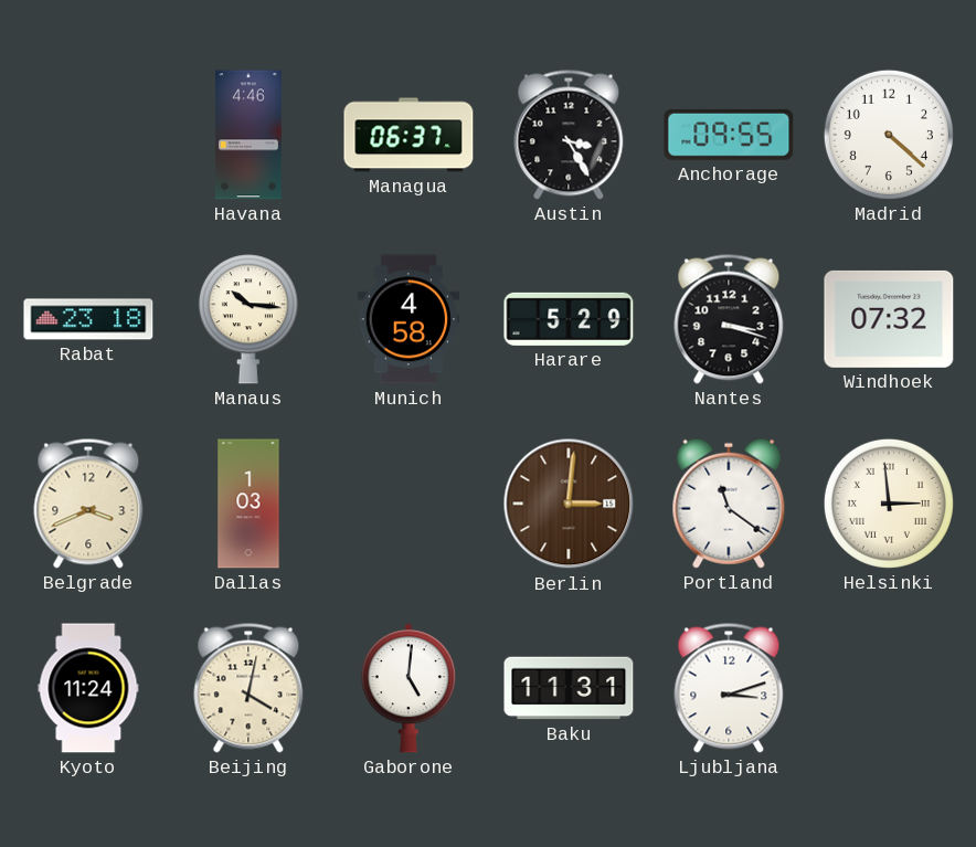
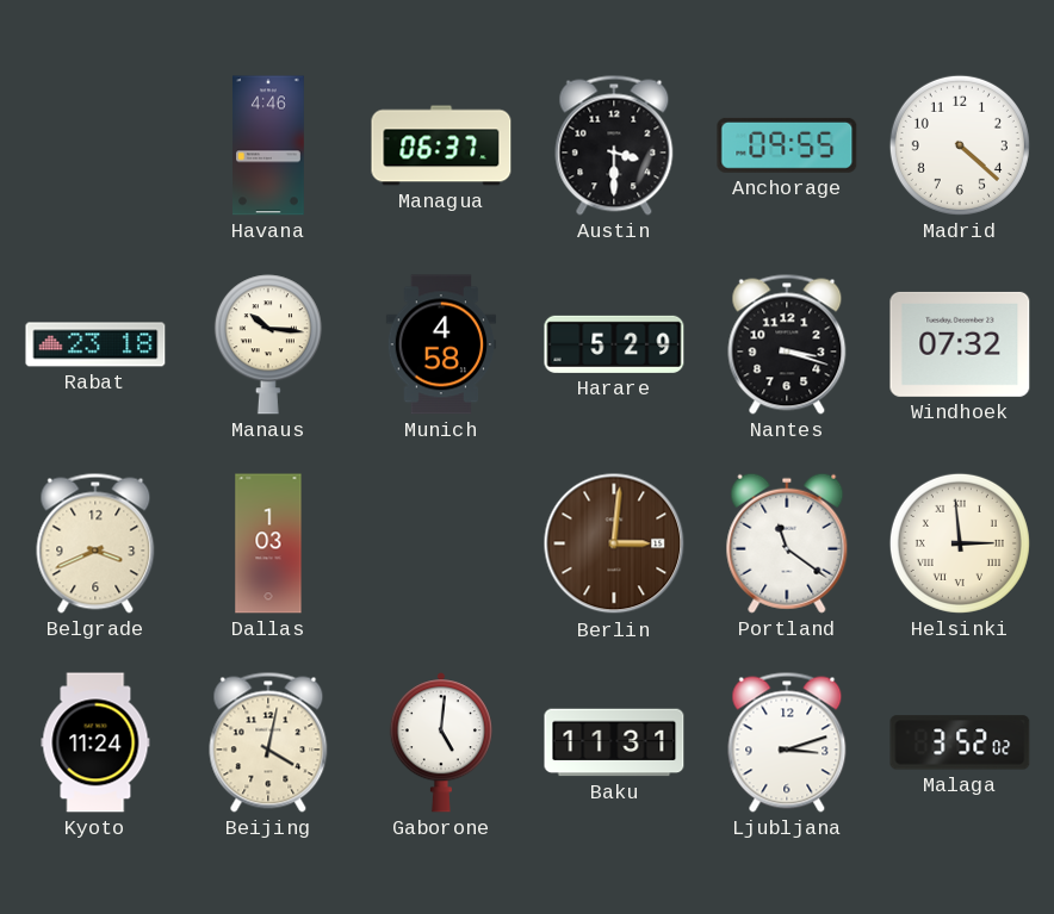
Austin: 3:25 -> 3:30 (614, 145)
Malaga: none -> 3:52 (960, 742)
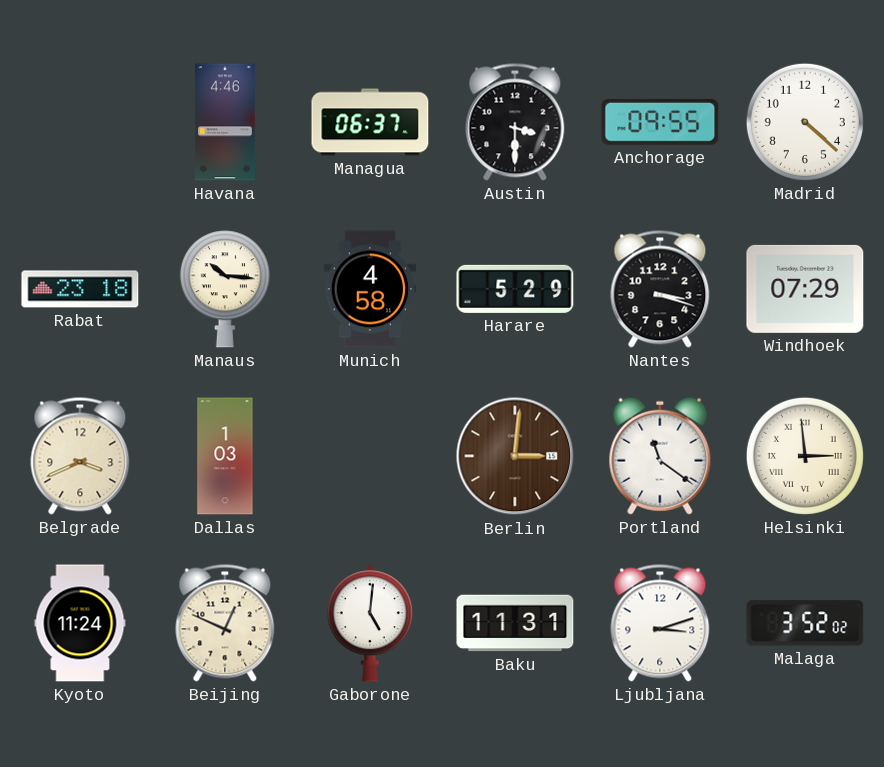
Windhoek: 07:32 -> 07:29 (805, 289)
Beijing: 4:02 -> 12:49 (225, 623)
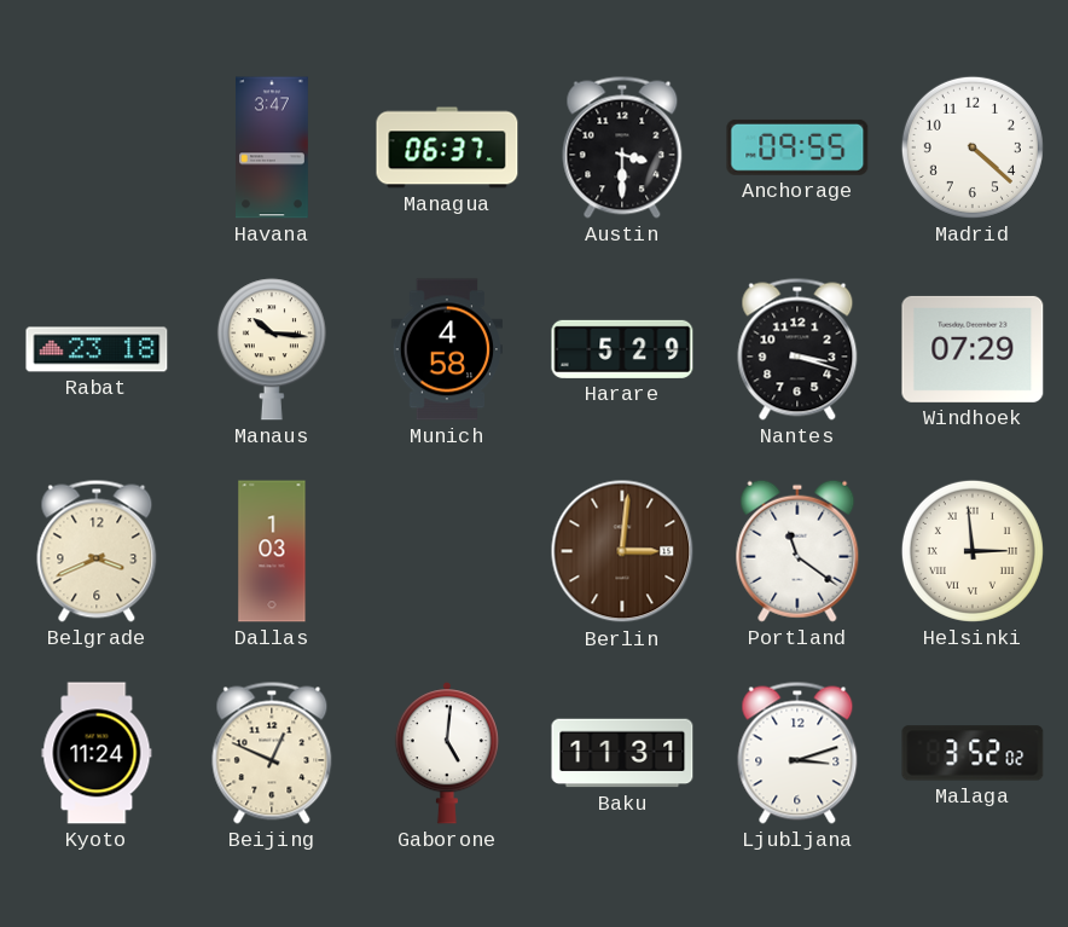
Havana: 4:46 -> 3:47 (273, 147)
